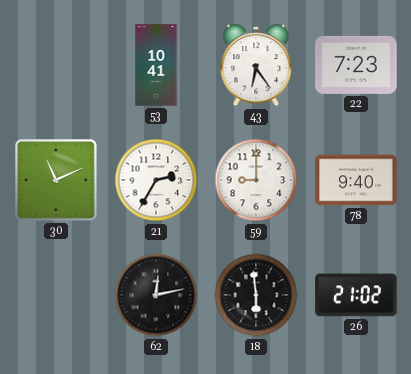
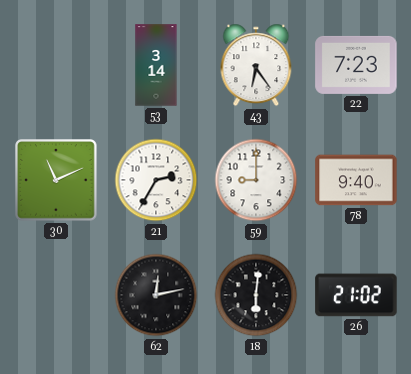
53: 10:41 -> 3:14 (156, 65)
18: 5:59 -> 6:01 (256, 295)
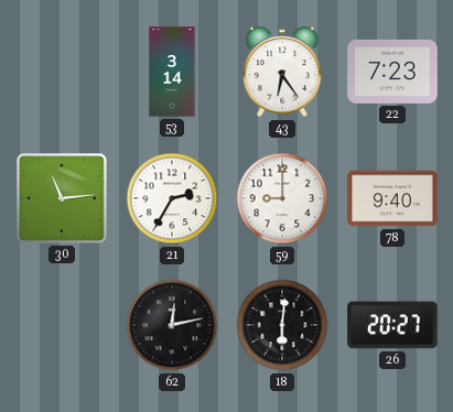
30: 11:11 -> 11:14 (62, 198)
26: 21:02 -> 20:27 (392, 325)
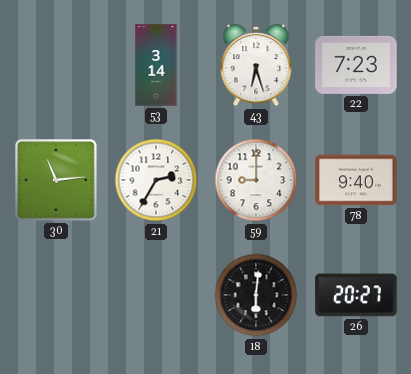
43: 6:24 -> 6:27 (256, 65)
62: 12:13 -> none (172, 325)
